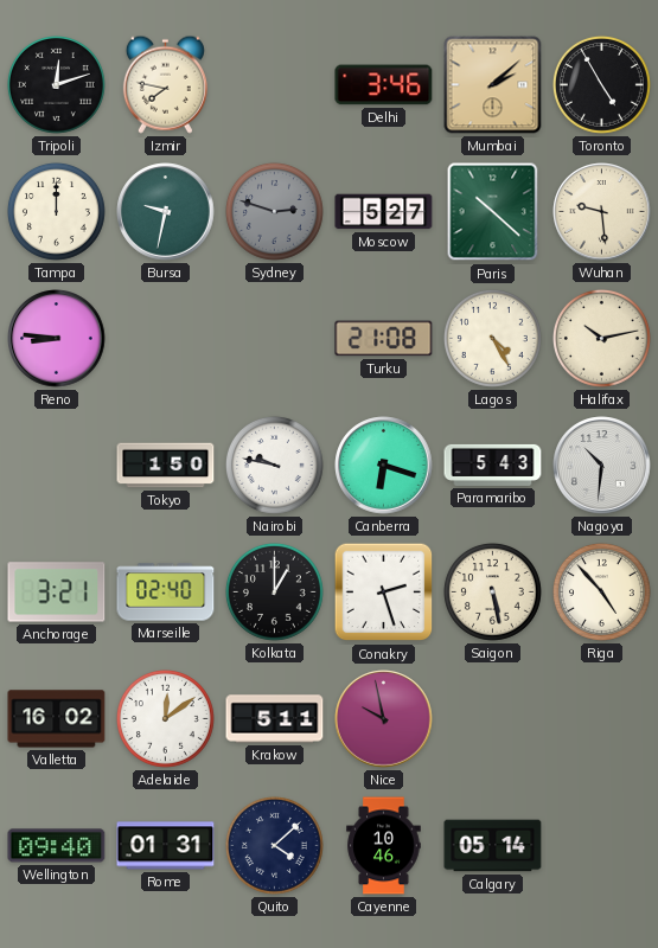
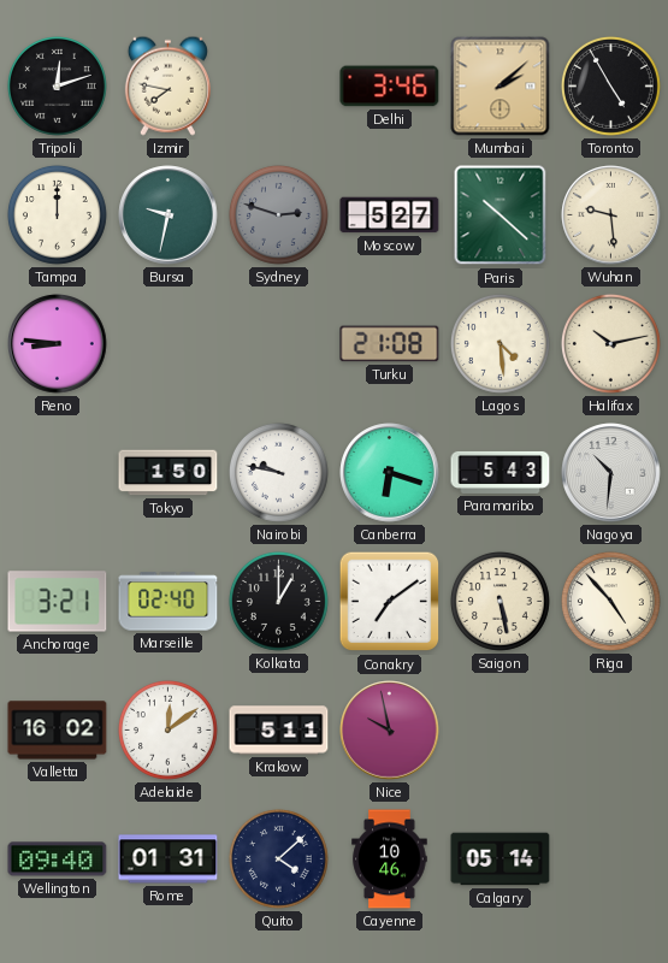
Lagos: 4:25 -> 4:29 (499, 343)
Conakry: 2:27 -> 7:09 (390, 602)
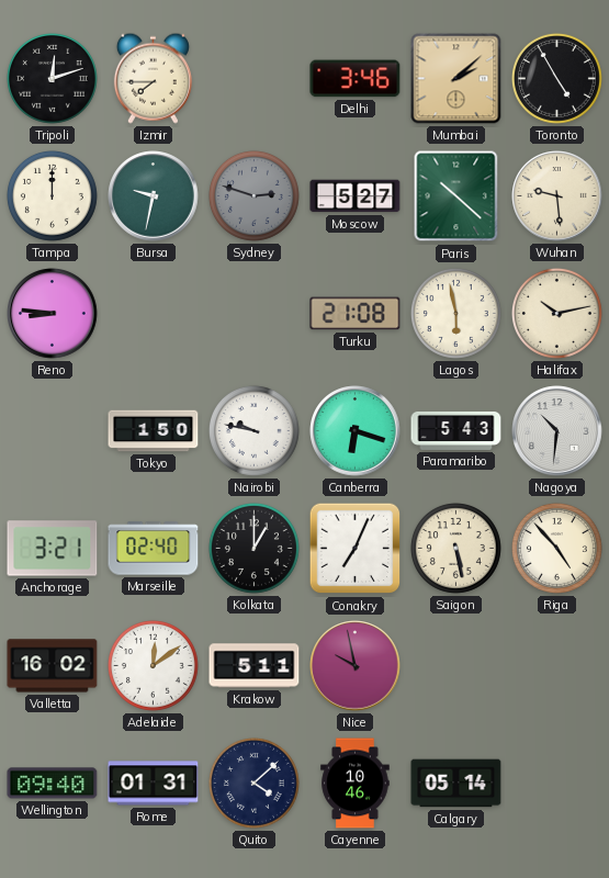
Izmir: 7:47 -> 7:45 (153, 78)
Lagos: 4:29 -> 5:58 (455, 313)
Conakry: 7:09 -> 7:04 (356, 549)
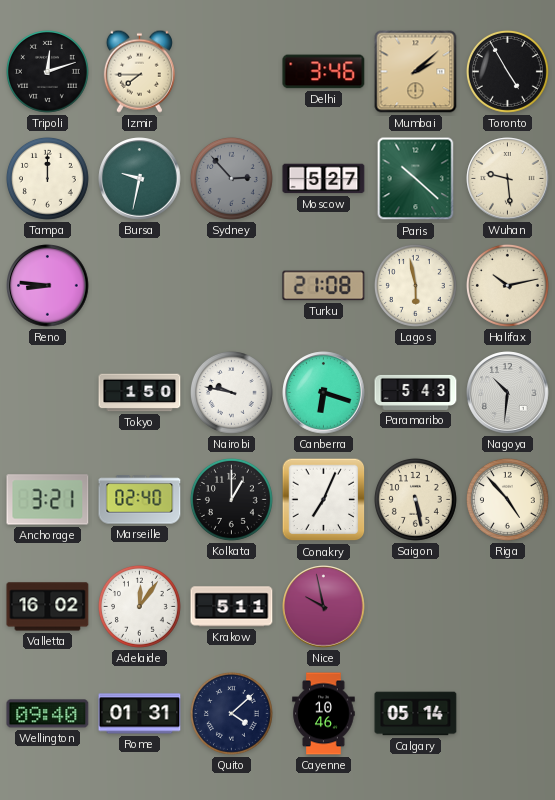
Sydney: 2:48 -> 2:53 (231, 178)
Adelaide: 12:09 -> 12:06 (139, 606)
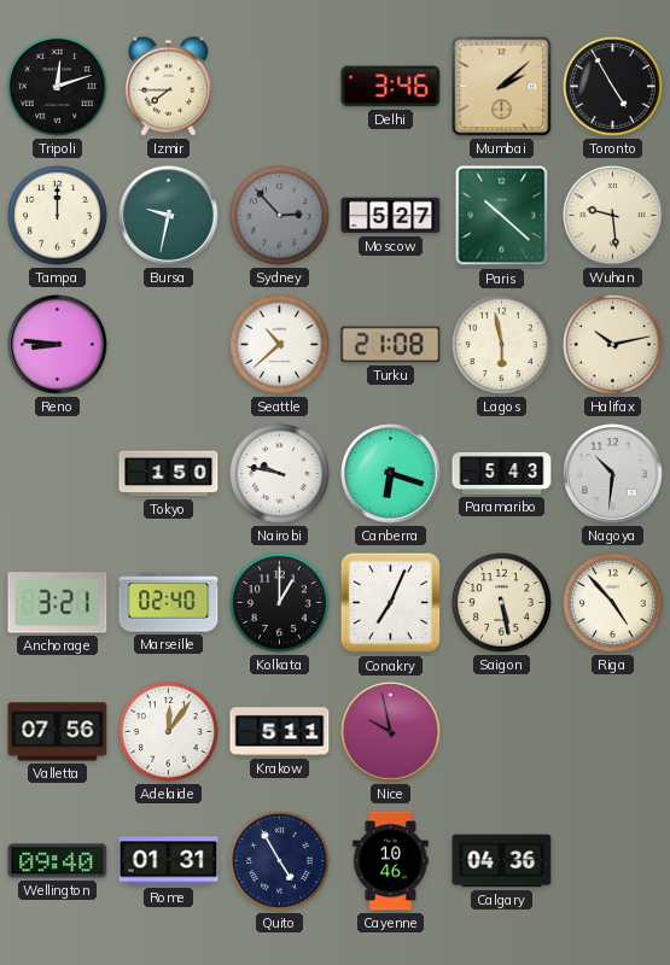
Seattle: none -> 10:38 (279, 344)
Valletta: 16:02 -> 07:56 (58, 732)
Quito: 4:08 -> 4:55 (279, 860)
Calgary: 05:14 -> 04:36 (502, 861)
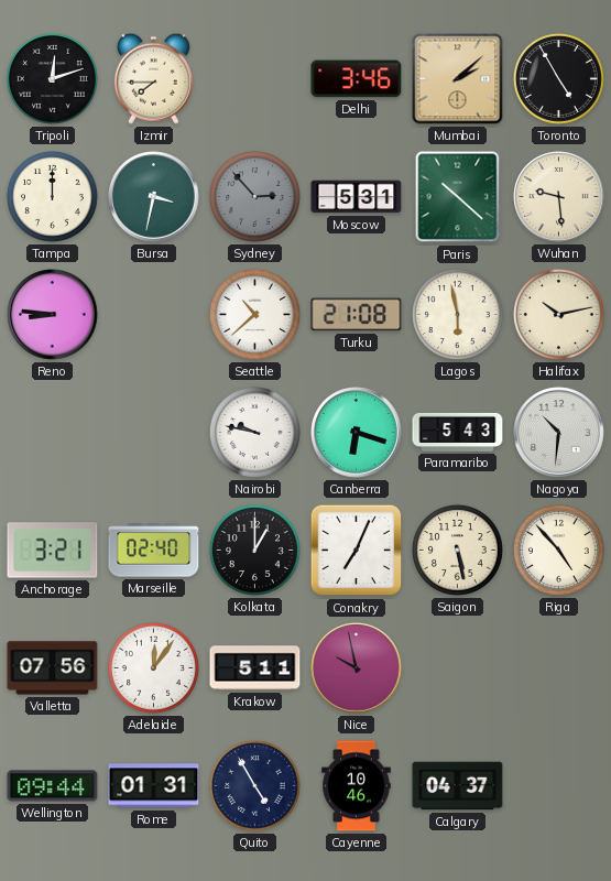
Bursa: 9:32 -> 3:32 (154, 197)
Moscow: 5:27 -> 5:31 (357, 197)
Tokyo: 1:50 -> none (169, 474)
Wellington: 09:40 -> 09:44 (53, 786)
Calgary: 04:36 -> 04:37 (458, 786)
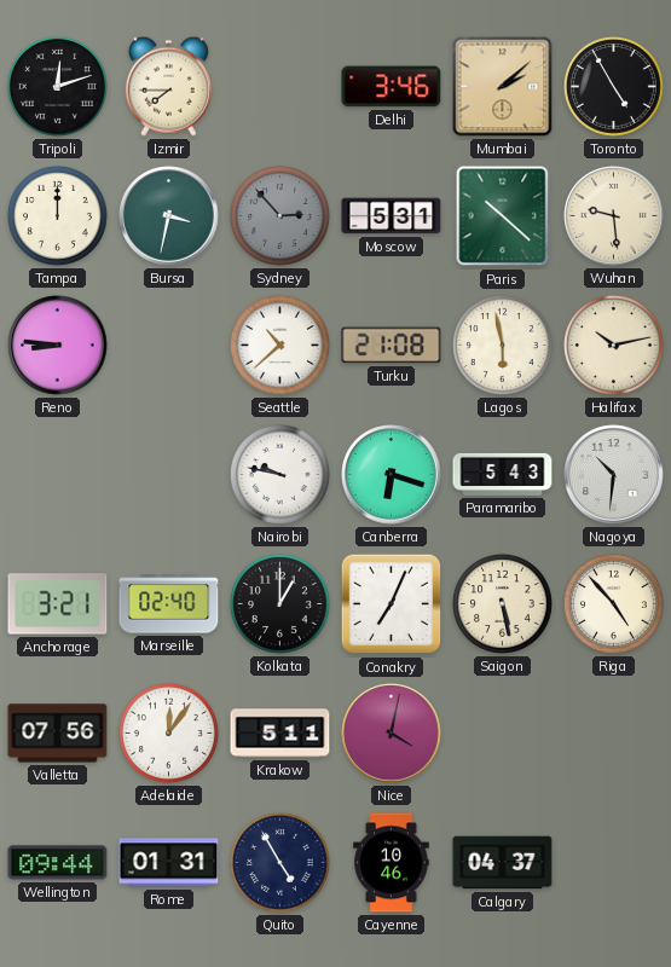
Nice: 9:58 -> 4:02 (392, 734)
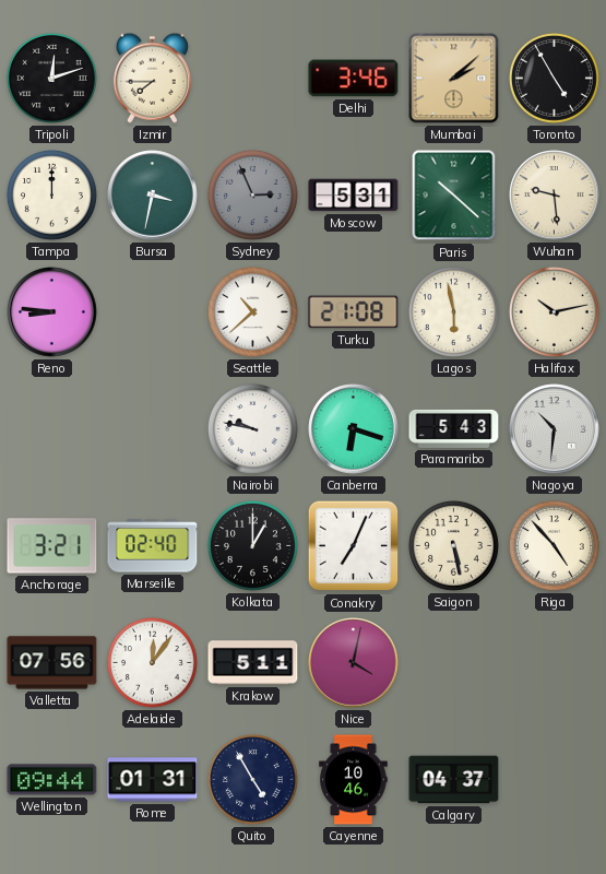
Sydney: 2:53 -> 2:56 (252, 194)
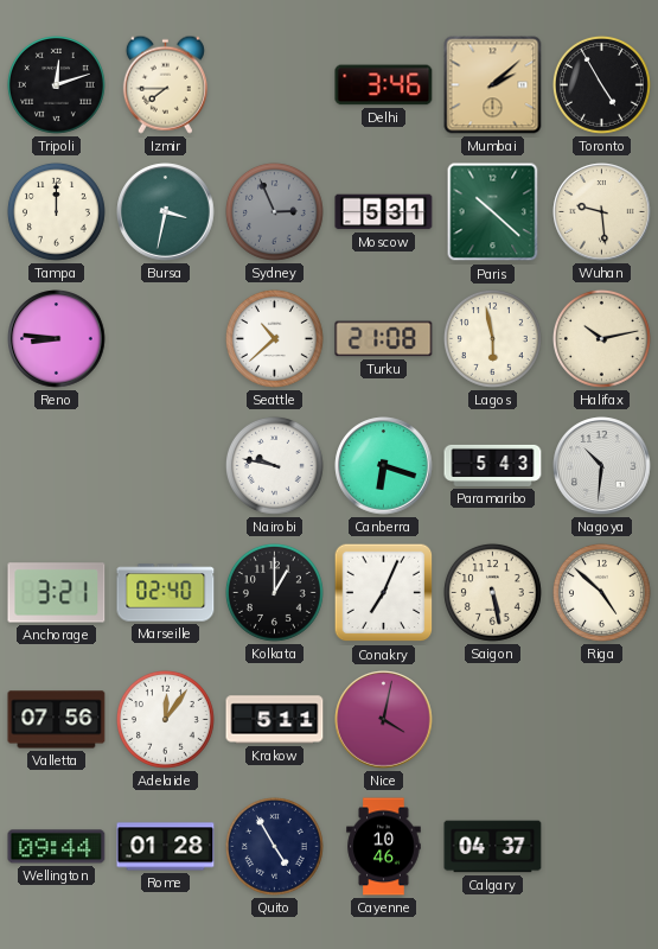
Riga: 4:53 -> 4:52 (601, 592)
Rome: 01:31 -> 01:28 (166, 847)
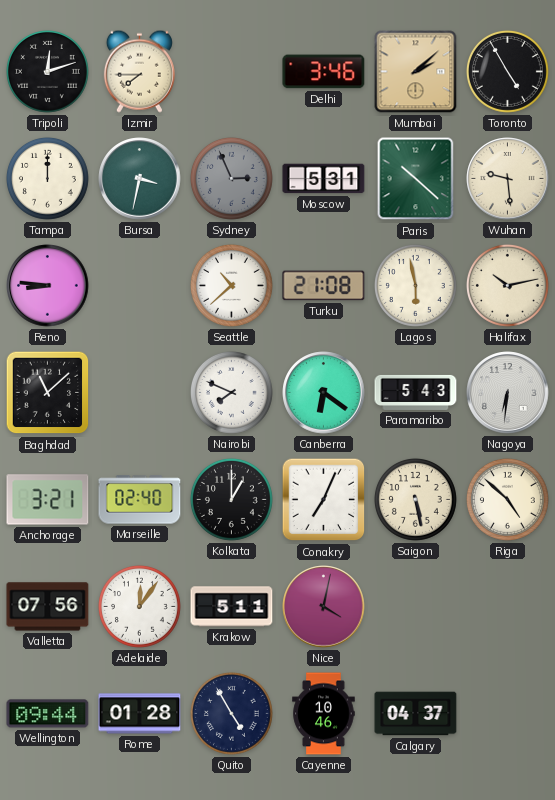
Baghdad: none -> 11:08 (48, 393)
Nairobi: 9:47 -> 7:49 (231, 392)
Canberra: 6:18 -> 6:21 (324, 393)
Nagoya: 10:31 -> 6:31 (508, 393)
